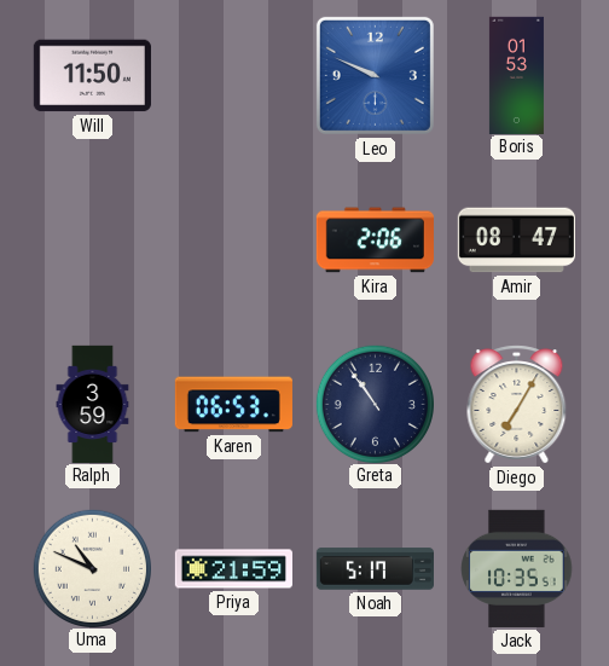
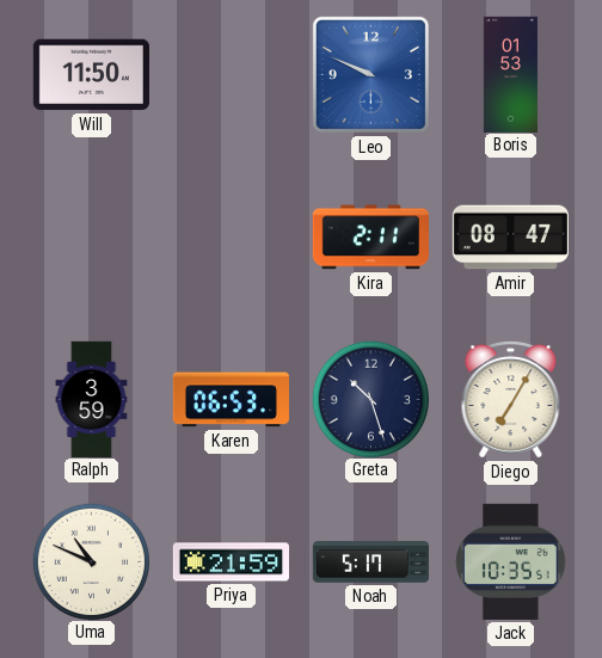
Kira: 2:06 -> 2:11 (370, 238)
Greta: 10:54 -> 10:27 (370, 399)
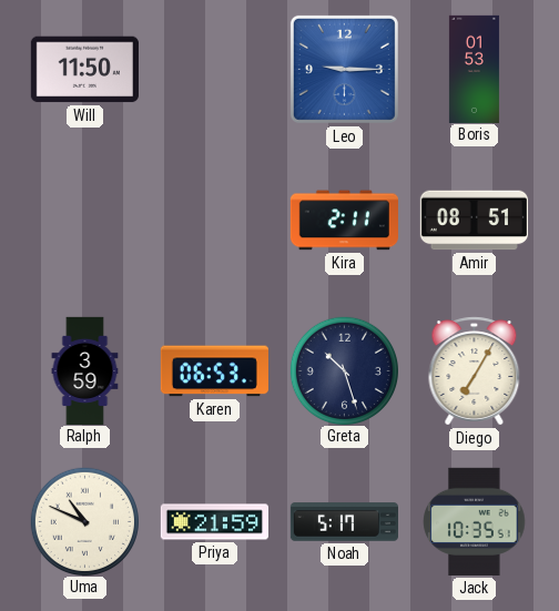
Leo: 9:49 -> 9:15 (344, 69)
Amir: 08:47 -> 08:51 (474, 221)
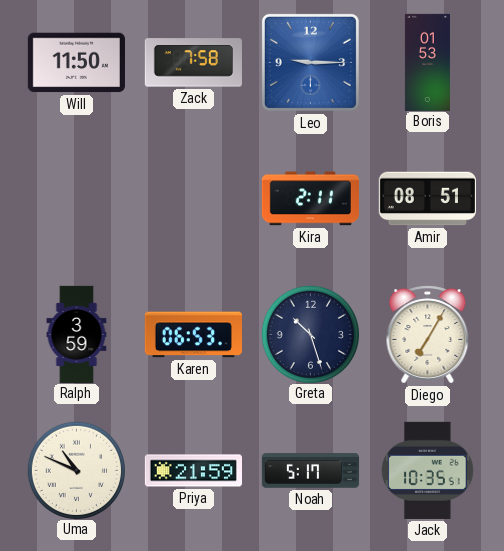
Zack: none -> 7:58 (193, 63)
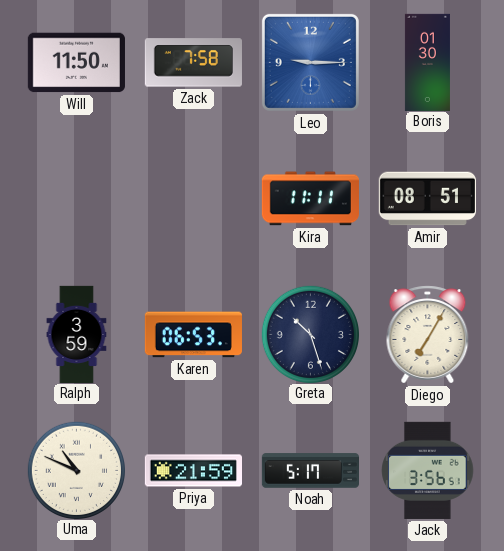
Boris: 01:53 -> 01:30 (427, 62)
Kira: 2:11 -> 11:11 (310, 199)
Jack: 10:35 -> 3:56 (428, 470)
